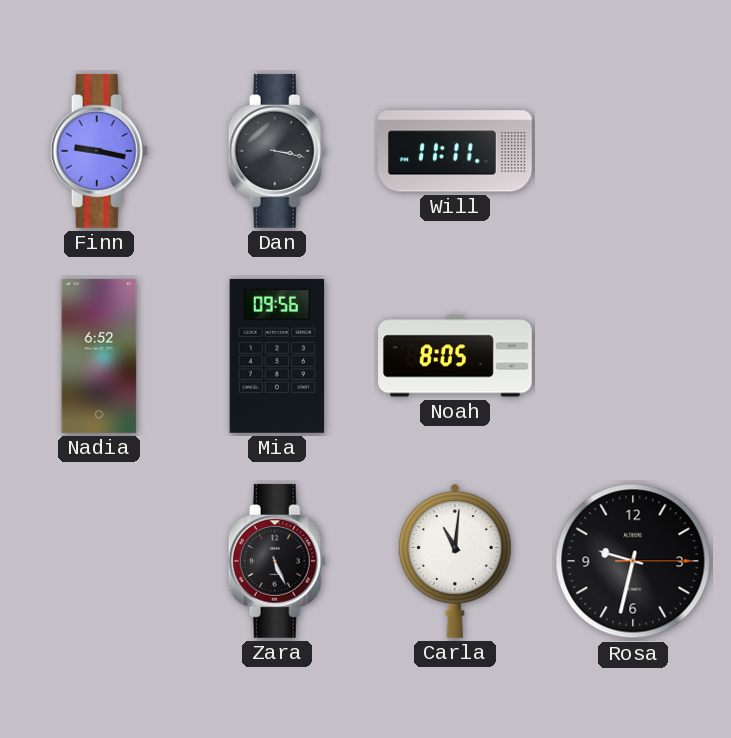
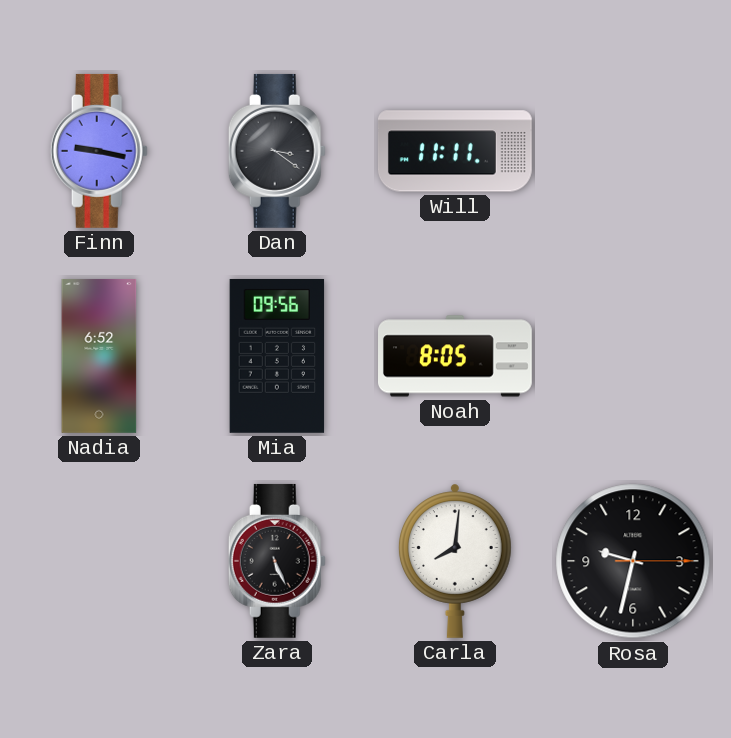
Dan: 3:17 -> 3:21 (277, 151)
Carla: 11:01 -> 8:01 (456, 561)
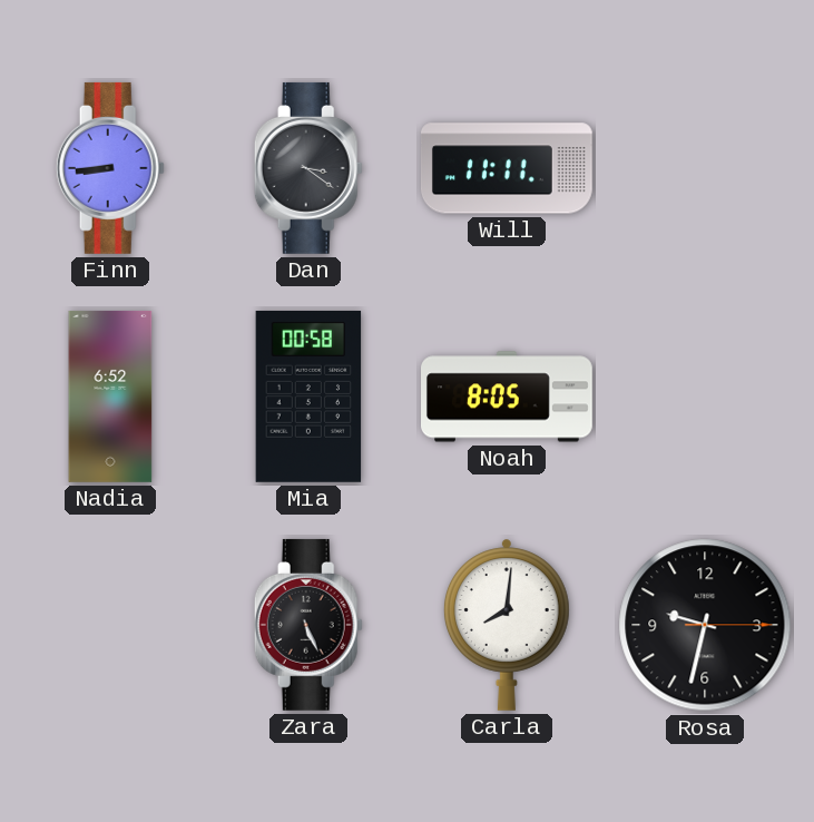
Finn: 9:17 -> 8:44 (110, 168)
Mia: 09:56 -> 00:58 (308, 397)
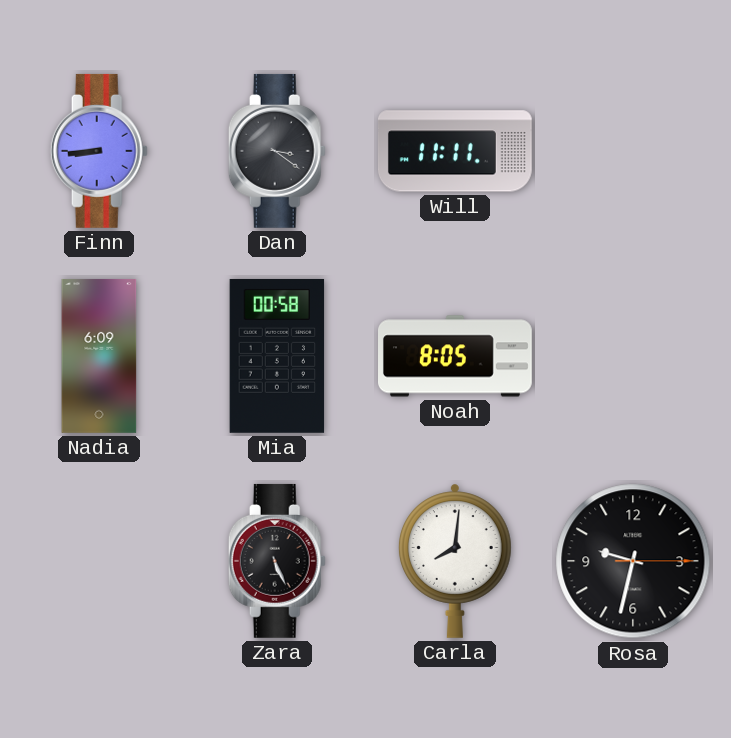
Nadia: 6:52 -> 6:09 (99, 356)
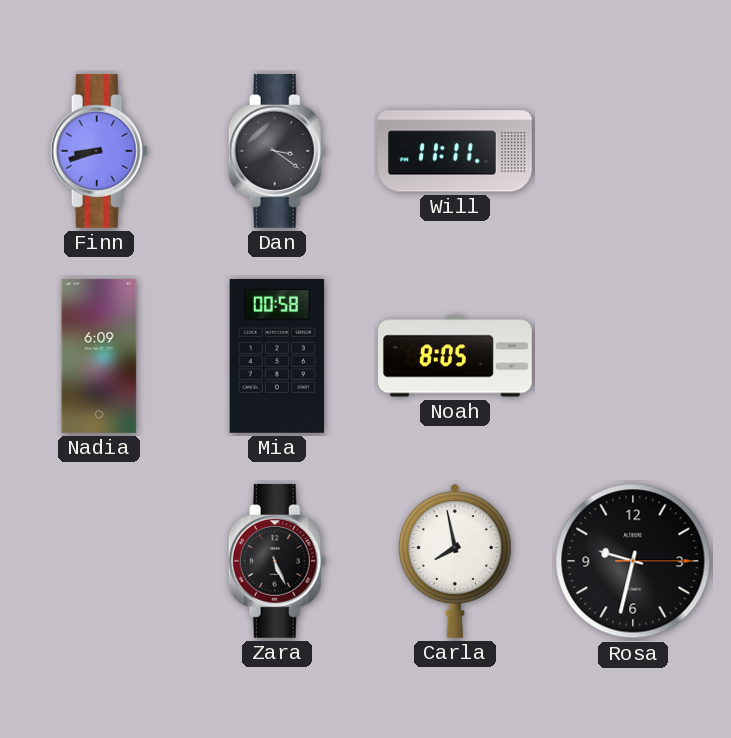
Finn: 8:44 -> 8:42 (99, 151)
Carla: 8:01 -> 7:58 (456, 561)
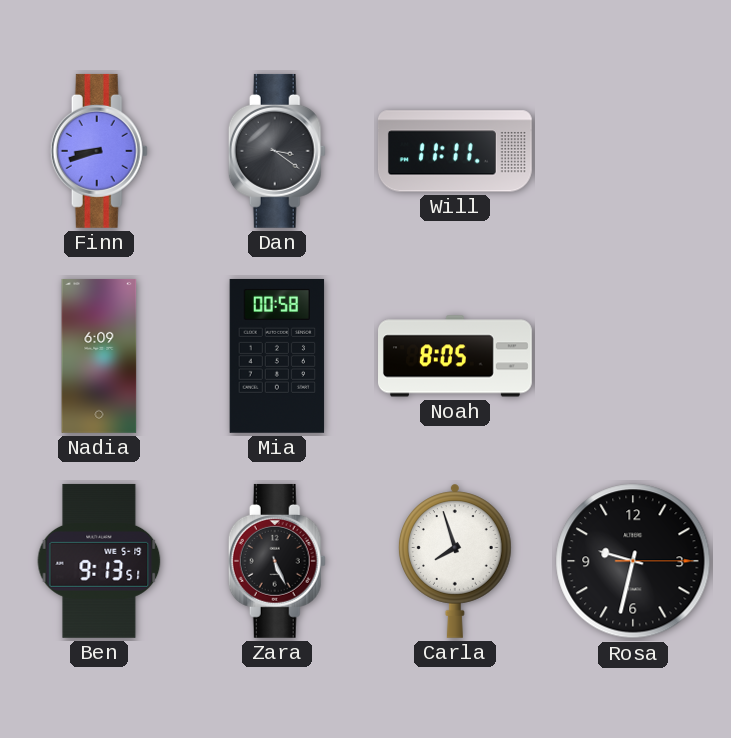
Ben: none -> 9:13 (99, 561)
Carla: 7:58 -> 7:57 (456, 561)
